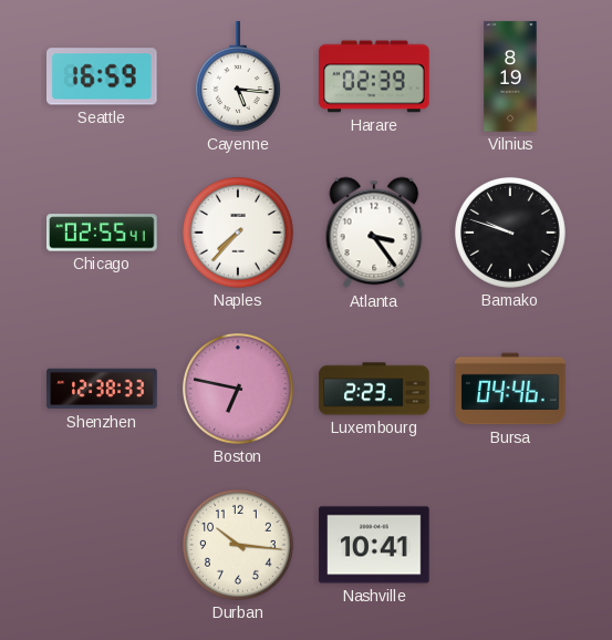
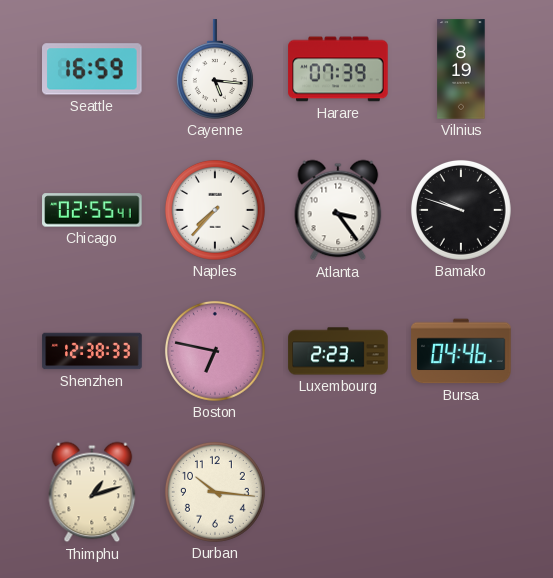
Harare: 02:39 -> 07:39 (338, 69)
Thimphu: none -> 1:12 (92, 492)
Nashville: 10:41 -> none (374, 545)
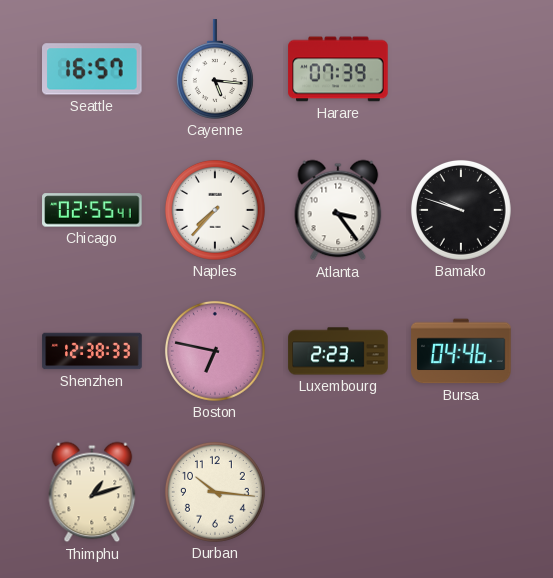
Seattle: 16:59 -> 16:57 (93, 69)
Vilnius: 8:19 -> none (461, 69)
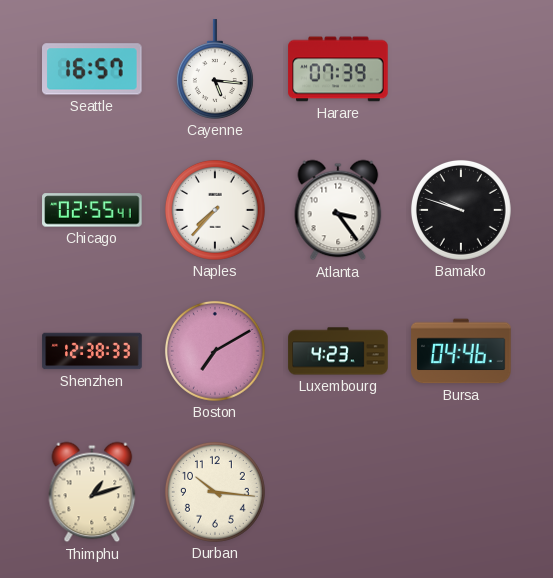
Boston: 6:47 -> 7:10 (215, 351)
Luxembourg: 2:23 -> 4:23 (338, 351)
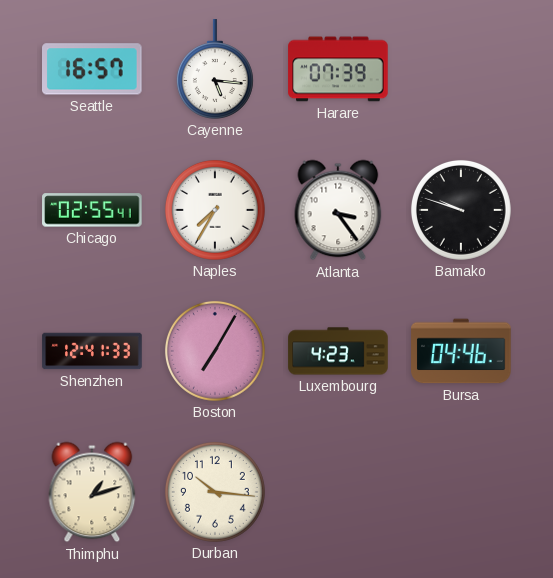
Naples: 7:37 -> 7:35 (215, 210)
Shenzhen: 12:38 -> 12:41 (92, 351)
Boston: 7:10 -> 7:05 (215, 351)
